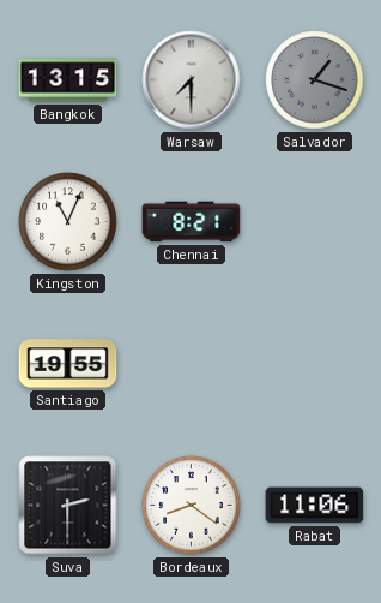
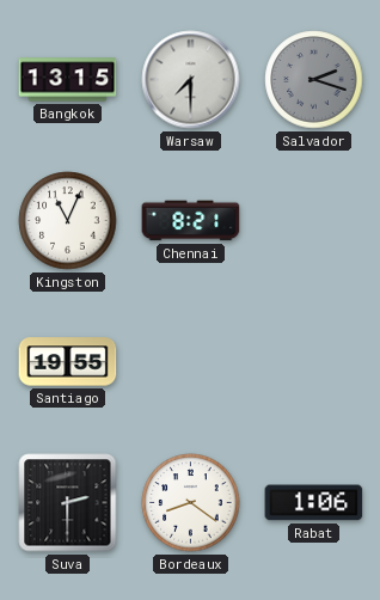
Salvador: 1:18 -> 2:18 (314, 80)
Rabat: 11:06 -> 1:06 (314, 503)
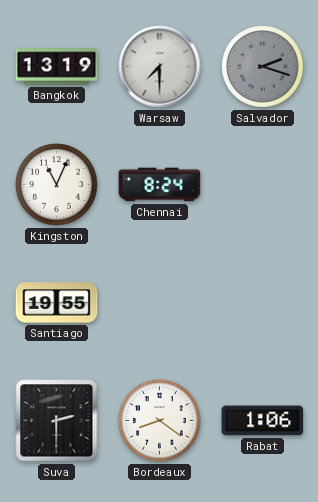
Bangkok: 13:15 -> 13:19 (57, 67)
Chennai: 8:21 -> 8:24 (160, 185)
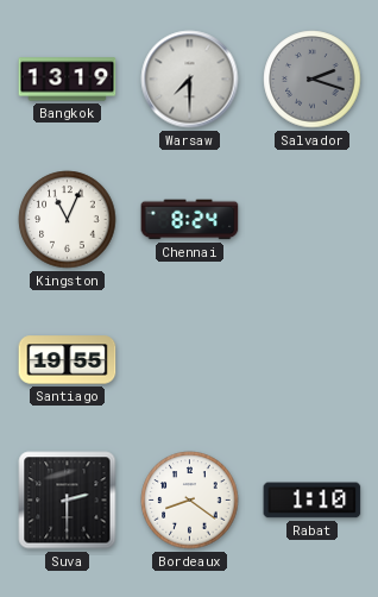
Rabat: 1:06 -> 1:10 (313, 501)
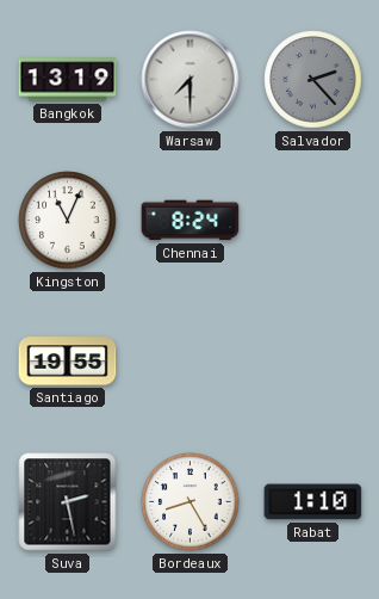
Salvador: 2:18 -> 2:23 (313, 80)
Suva: 2:30 -> 2:28 (68, 502)
Bordeaux: 8:21 -> 8:25 (191, 502)
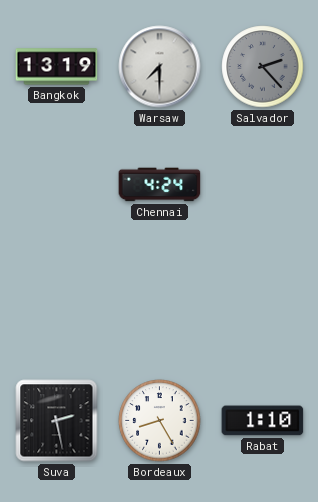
Kingston: 11:04 -> none (68, 221)
Chennai: 8:24 -> 4:24 (160, 185)
Santiago: 19:55 -> none (68, 362)
